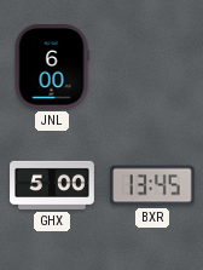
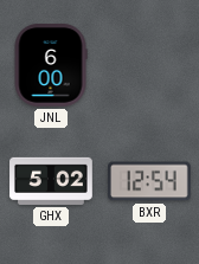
GHX: 5:00 -> 5:02 (51, 181)
BXR: 13:45 -> 12:54 (150, 181)
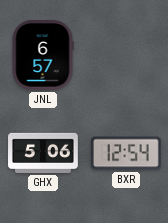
JNL: 6:00 -> 6:57 (43, 56)
GHX: 5:02 -> 5:06 (43, 153)
